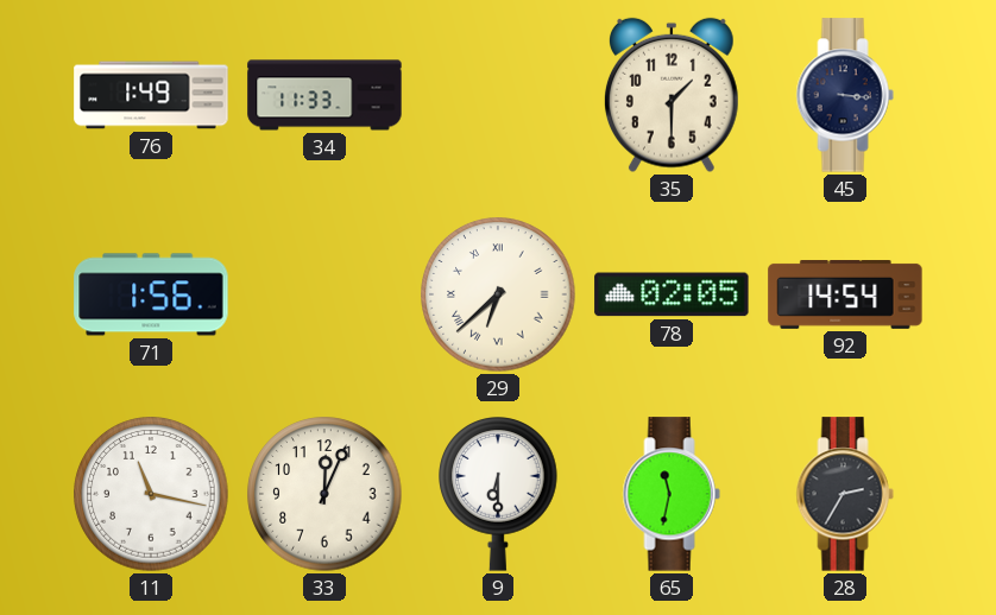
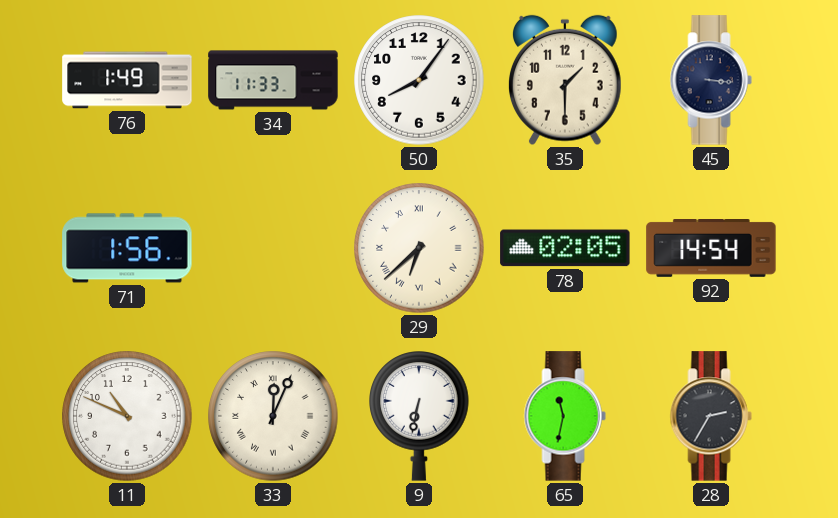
50: none -> 8:06 (419, 80)
11: 11:17 -> 10:49 (127, 416)
33 numerals: Arabic -> Roman (273, 416)
9: 6:30 -> 6:32 (419, 416)
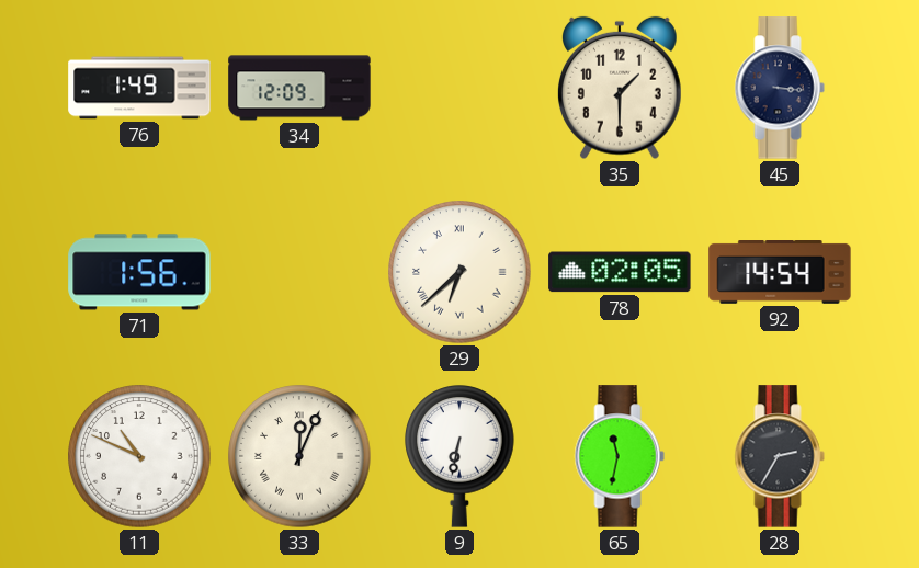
34: 11:33 -> 12:09 (299, 88)
50: 8:06 -> none (419, 80)
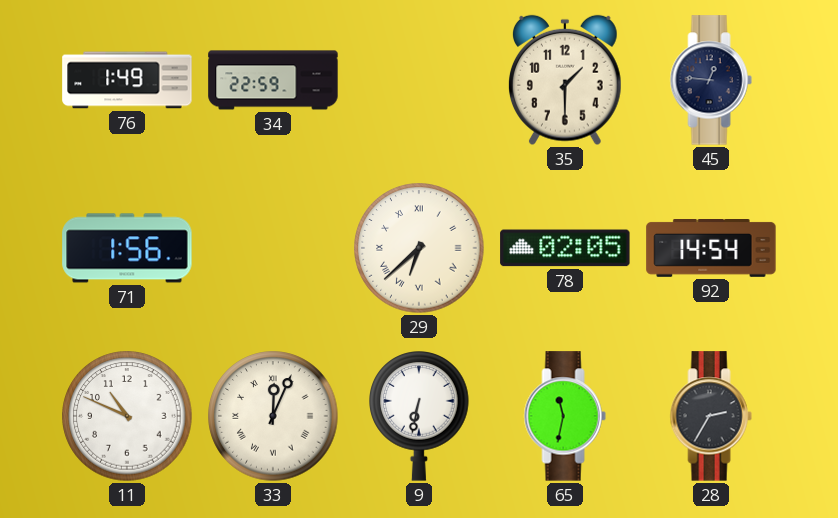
34: 12:09 -> 22:59 (273, 80)
45: 3:16 -> 12:46 (711, 80)
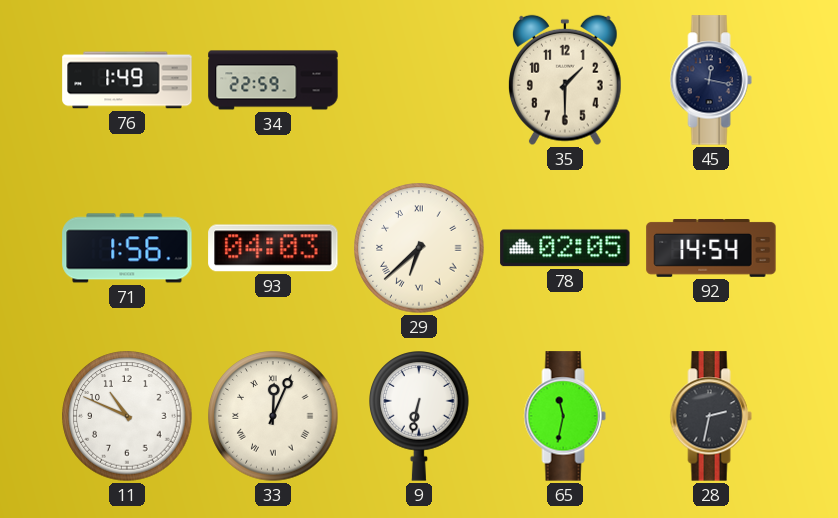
45: 12:46 -> 12:17 (711, 80)
93: none -> 04:03 (273, 248)
28: 2:35 -> 2:32 (711, 416)
